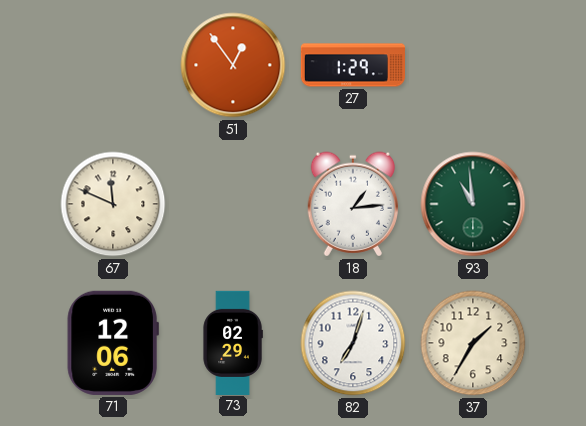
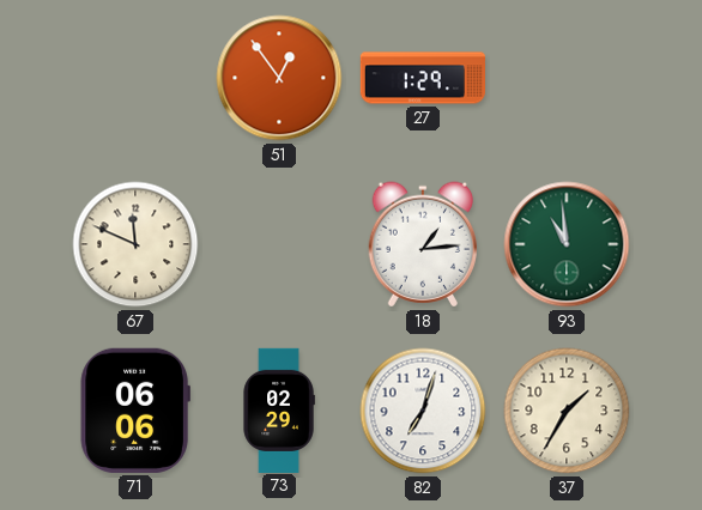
71: 12:06 -> 06:06 (135, 411)
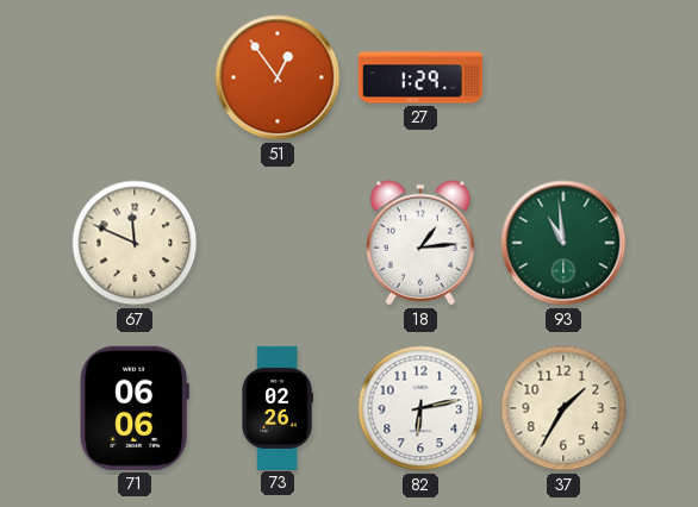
73: 02:29 -> 02:26 (278, 407)
82: 7:03 -> 6:13 (420, 408)
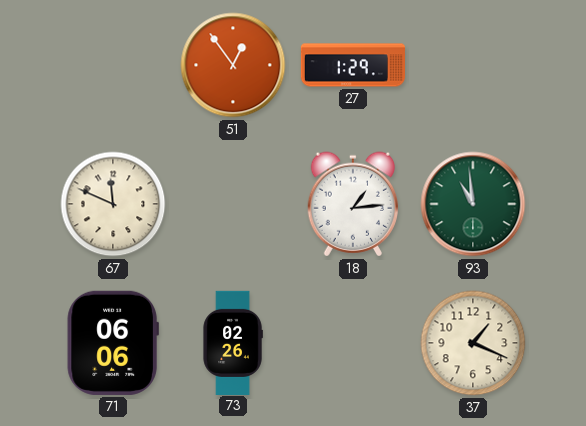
82: 6:13 -> none (420, 408)
37: 1:35 -> 1:19 (473, 343)
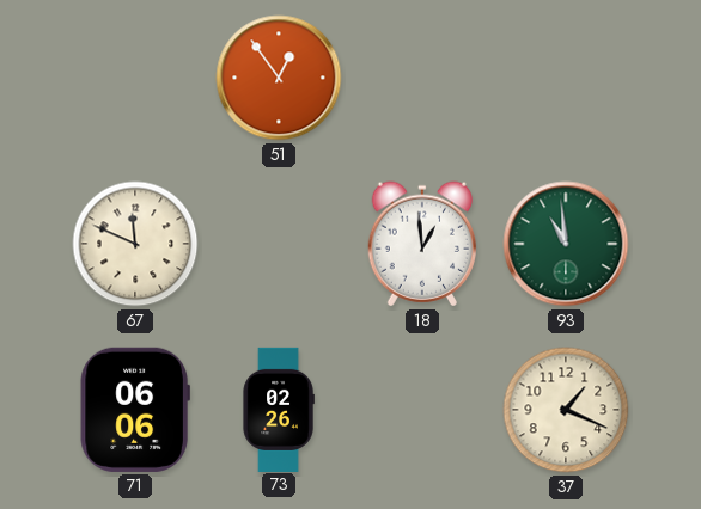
27: 1:29 -> none (352, 65)
18: 1:14 -> 12:59 (421, 244)
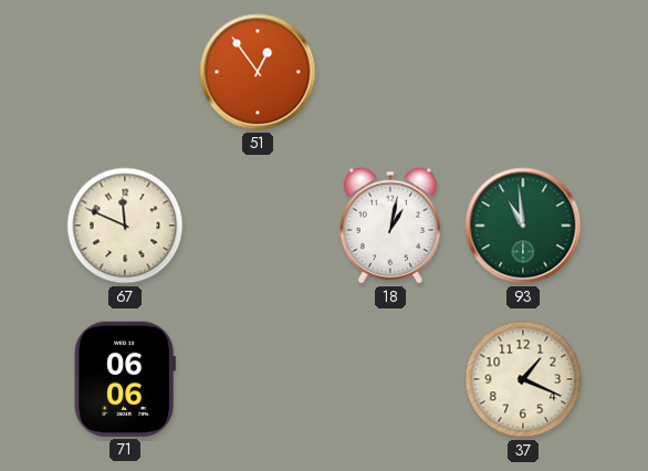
18: 12:59 -> 1:02 (389, 226)
73: 02:26 -> none (279, 409)
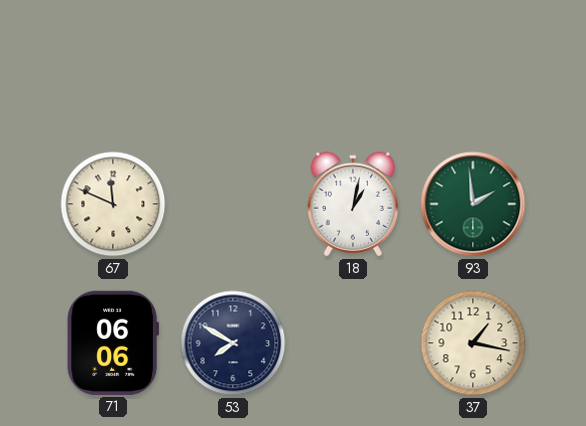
51: 12:54 -> none (258, 72)
93: 10:59 -> 1:59 (473, 204)
53: none -> 7:50 (233, 343)
37: 1:19 -> 1:17 (473, 343)
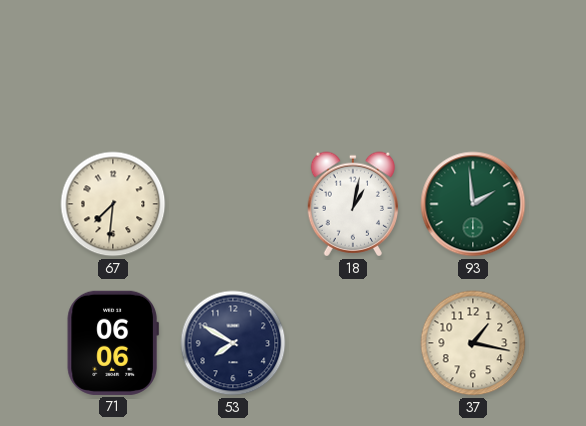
67: 11:49 -> 7:31 (113, 204)
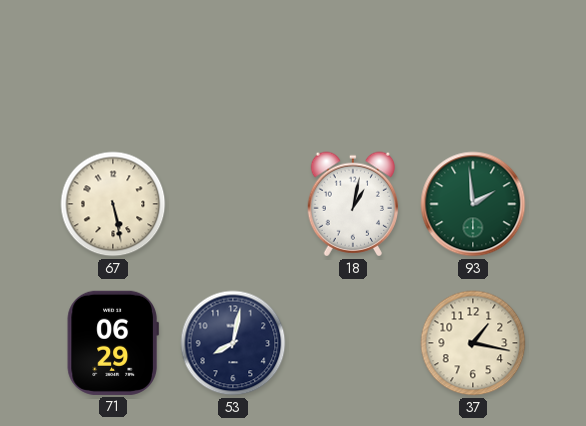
67: 7:31 -> 5:28 (113, 204)
71: 06:06 -> 06:29 (113, 343)
53: 7:50 -> 8:02 (233, 343)
